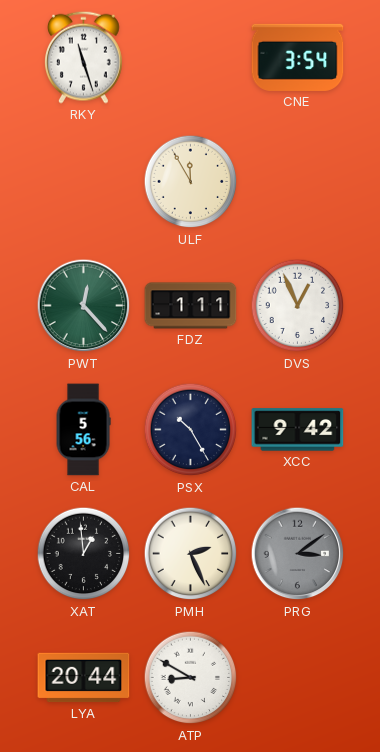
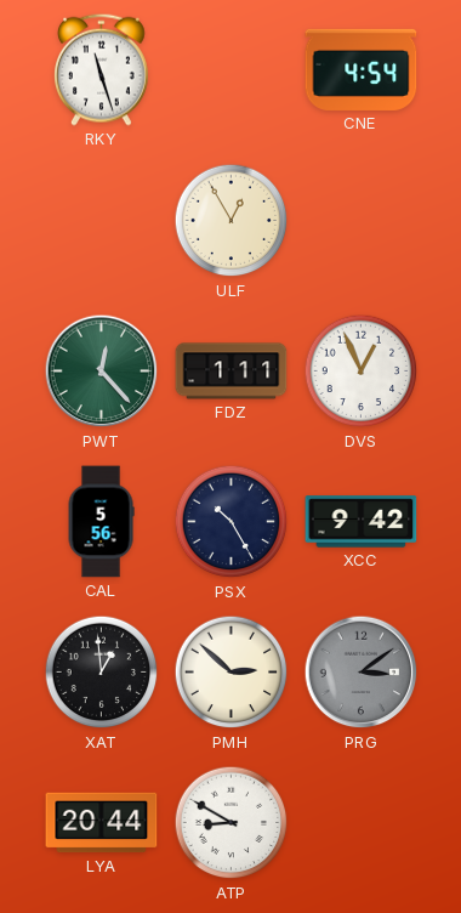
CNE: 3:54 -> 4:54 (362, 69)
ULF: 11:55 -> 12:55 (232, 221)
PMH: 2:26 -> 2:52 (232, 673)
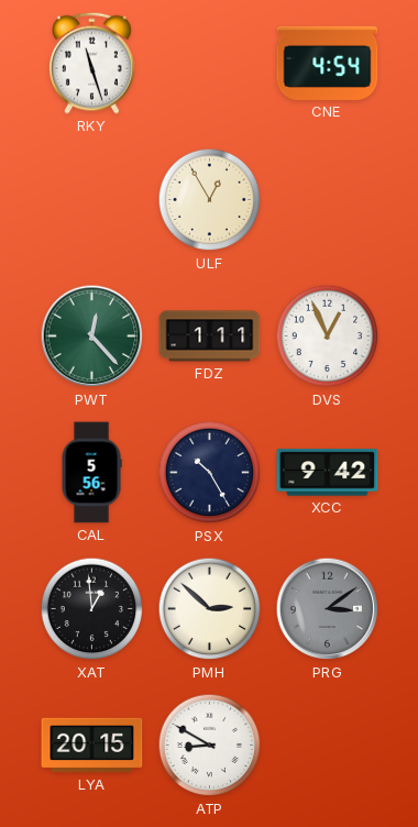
LYA: 20:44 -> 20:15 (92, 746)
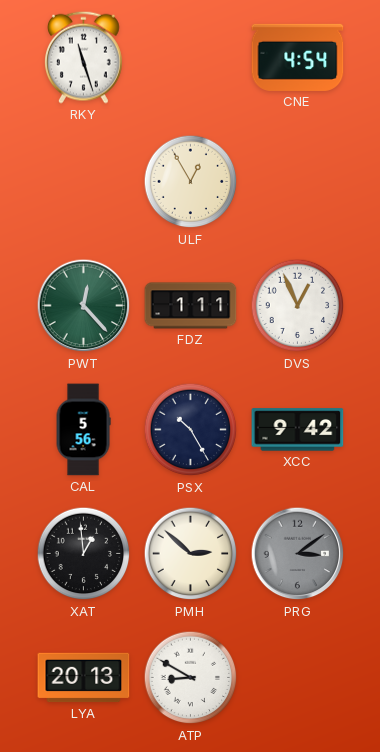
LYA: 20:15 -> 20:13 (84, 678)
